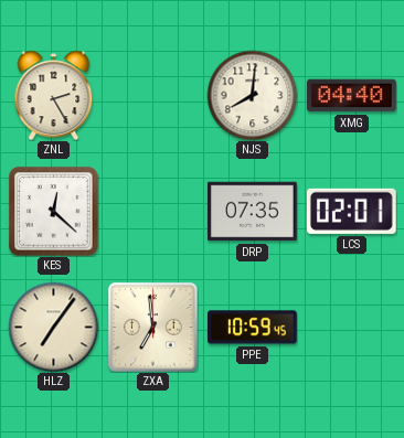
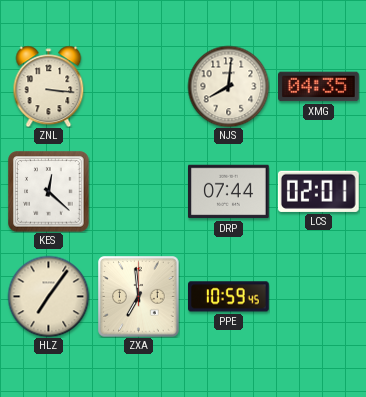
ZNL: 2:25 -> 3:16 (49, 86)
XMG: 04:40 -> 04:35 (319, 87)
DRP: 07:35 -> 07:44 (229, 192)
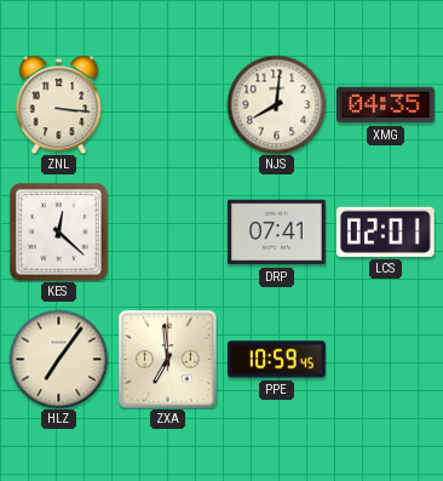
DRP: 07:44 -> 07:41 (277, 233)
